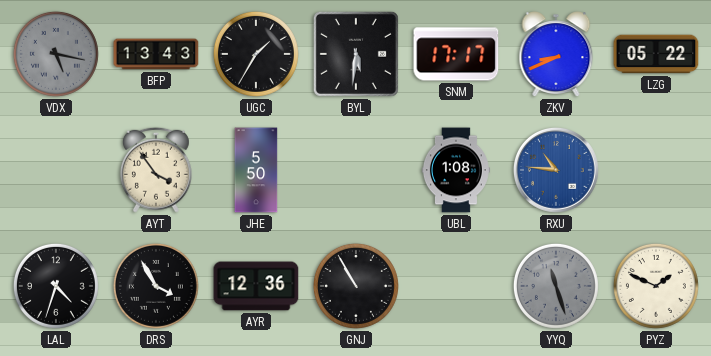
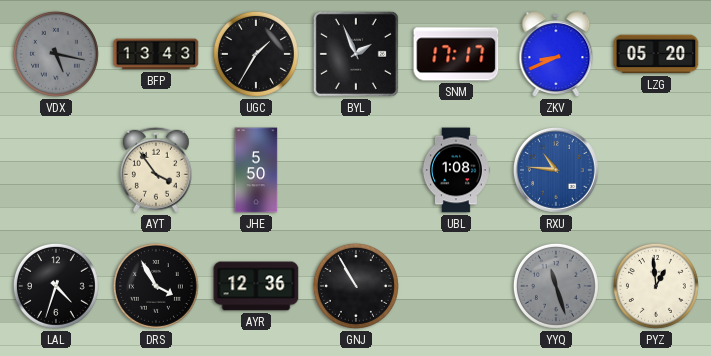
BYL: 5:31 -> 1:56 (356, 54)
LZG: 05:22 -> 05:20 (656, 54)
PYZ: 1:49 -> 12:59 (656, 286)
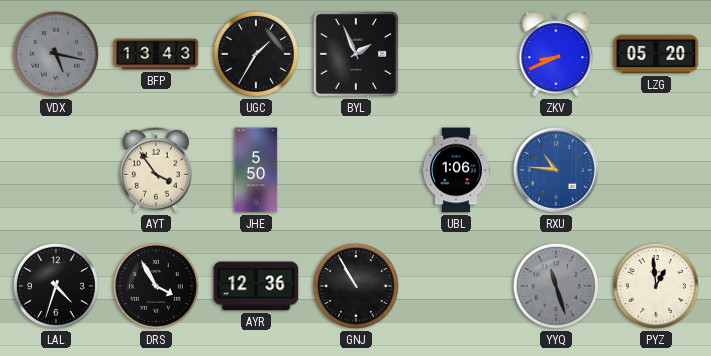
SNM: 17:17 -> none (456, 54)
UBL: 1:08 -> 1:06 (456, 170)
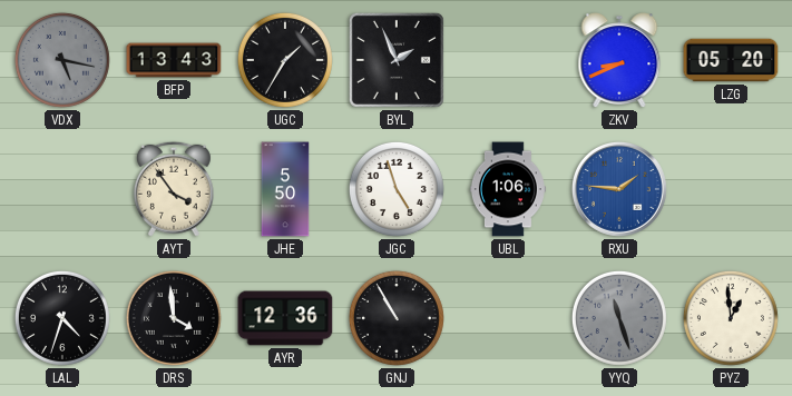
JGC: none -> 4:57 (397, 189)
RXU: 10:46 -> 1:46 (619, 189)
DRS: 3:55 -> 3:59 (174, 318)
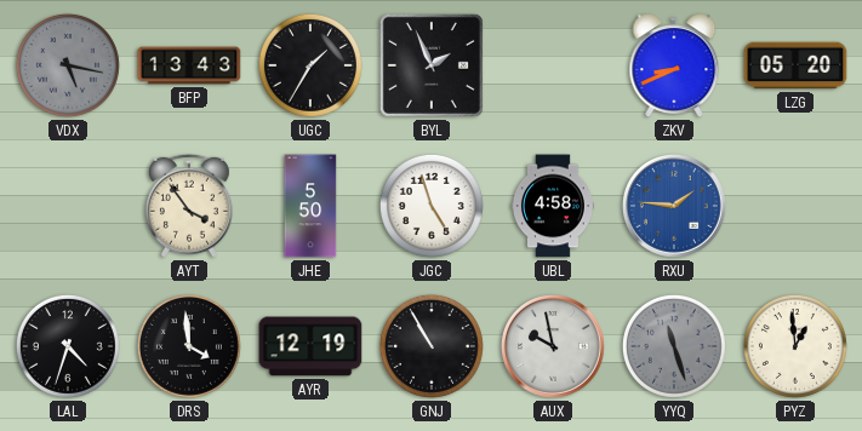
UBL: 1:06 -> 4:58 (553, 206)
AYR: 12:36 -> 12:19 (310, 346)
AUX: none -> 9:58 (553, 346)
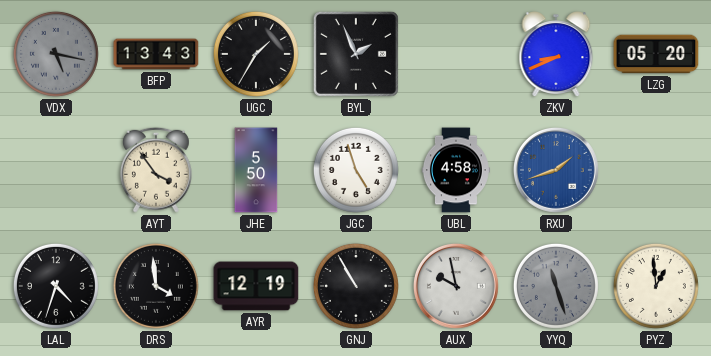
RXU: 1:46 -> 1:42 (556, 170)
